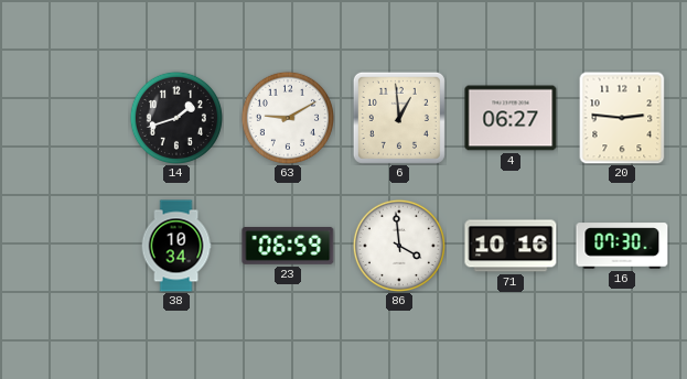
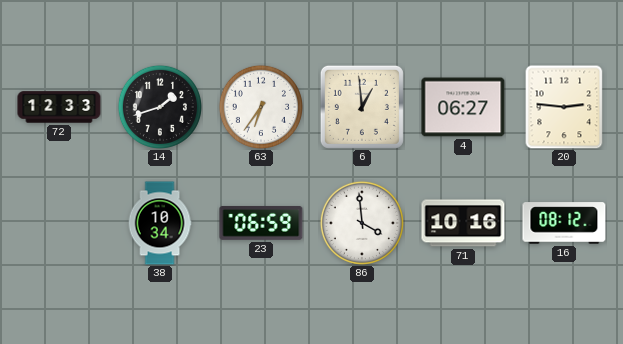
72: none -> 12:33 (59, 107)
63: 9:10 -> 6:36 (261, 107)
16: 07:30 -> 08:12 (564, 223)
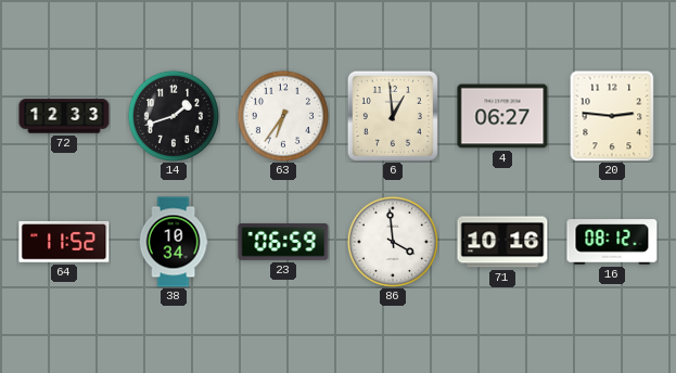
64: none -> 11:52 (64, 243)
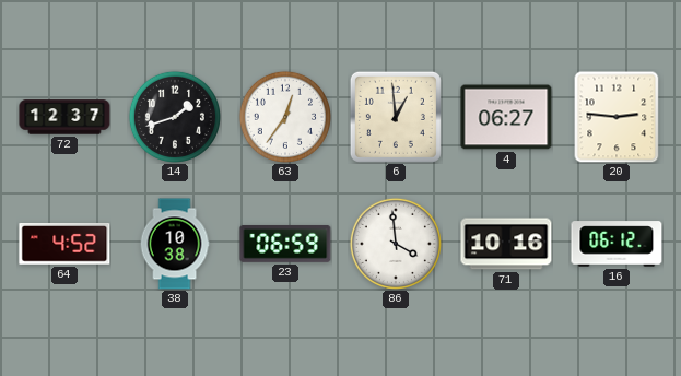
72: 12:33 -> 12:37 (64, 117)
63: 6:36 -> 12:36 (285, 117)
64: 11:52 -> 4:52 (64, 245)
38: 10:34 -> 10:38 (175, 244)
16: 08:12 -> 06:12 (617, 244)
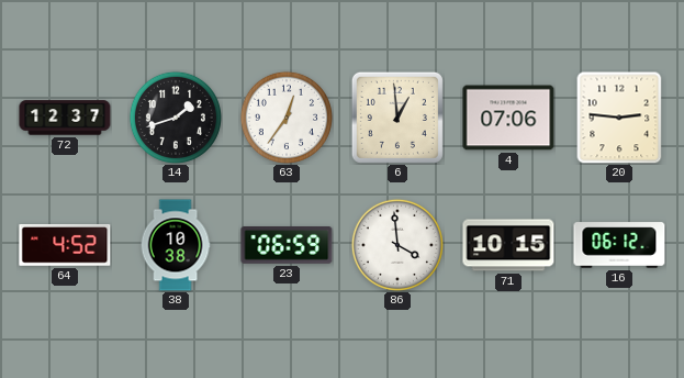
4: 06:27 -> 07:06 (508, 118)
71: 10:16 -> 10:15 (508, 245)
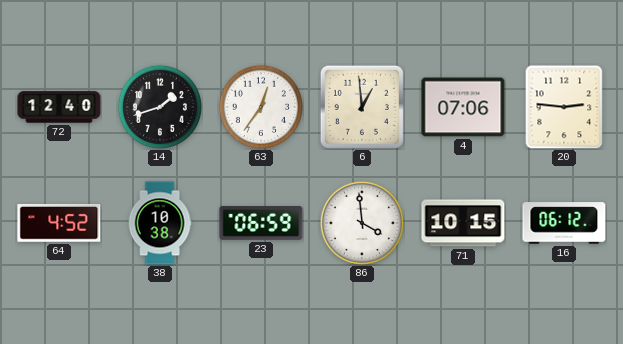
72: 12:37 -> 12:40 (59, 107)
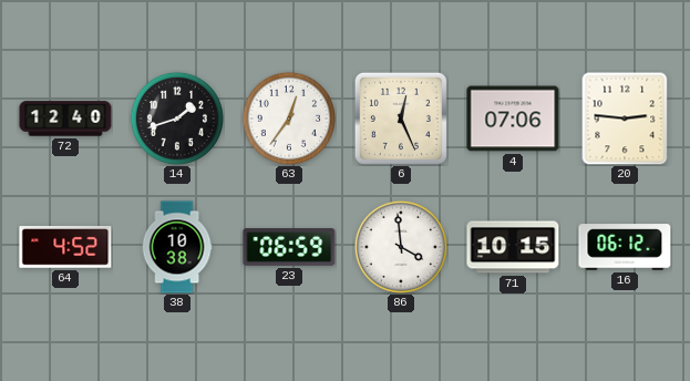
6: 12:59 -> 12:26 (401, 119)
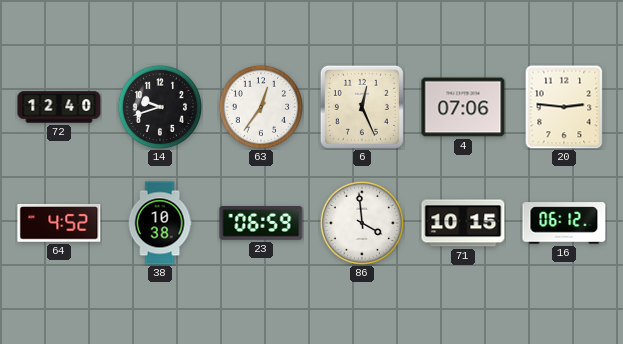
14: 1:42 -> 9:42 (160, 107)
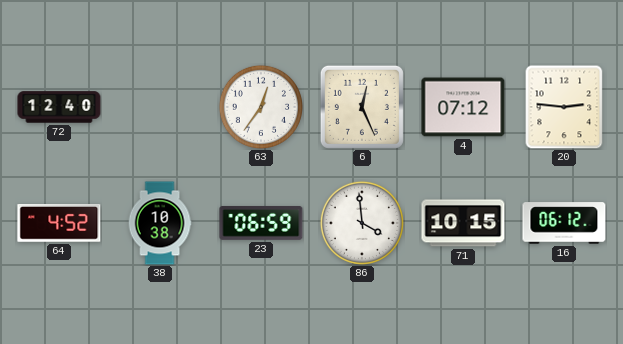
14: 9:42 -> none (160, 107)
4: 07:06 -> 07:12 (463, 107)
